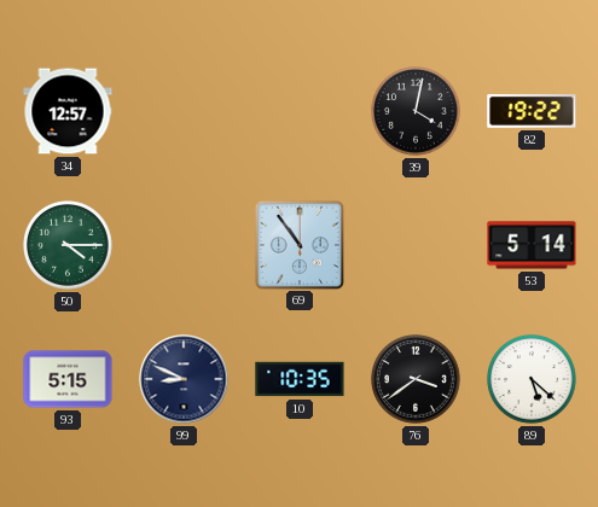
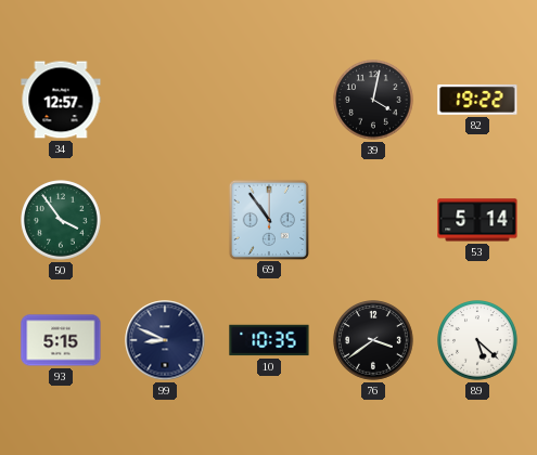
50: 4:15 -> 3:54 (61, 220)
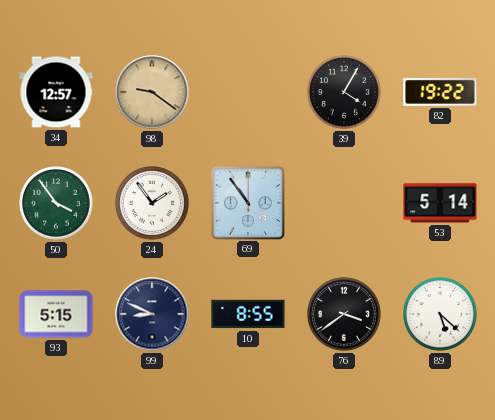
98: none -> 9:21 (152, 92)
39: 4:02 -> 4:05 (344, 92)
24: none -> 1:54 (152, 203)
10: 10:35 -> 8:55 (248, 314)
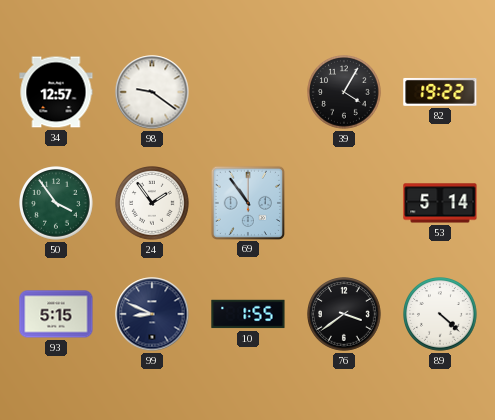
98 dial: champagne -> white (152, 92)
10: 8:55 -> 1:55 (248, 314)
89: 5:22 -> 4:22 (440, 314)
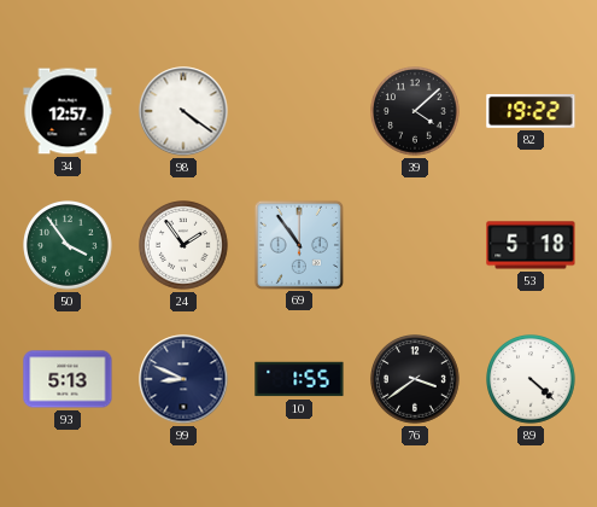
98: 9:21 -> 4:21 (183, 111)
39: 4:05 -> 4:08 (415, 111)
53: 5:14 -> 5:18 (531, 245)
93: 5:15 -> 5:13 (68, 379)
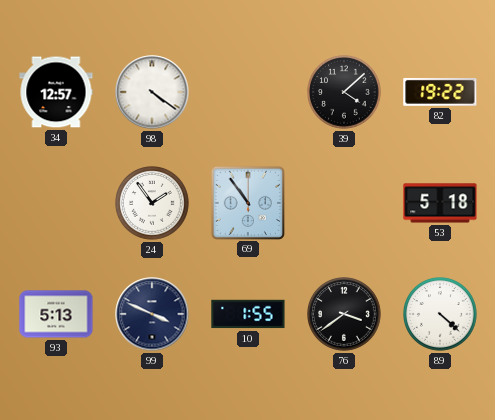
50: 3:54 -> none (68, 245)
99: 8:49 -> 3:49 (152, 314)
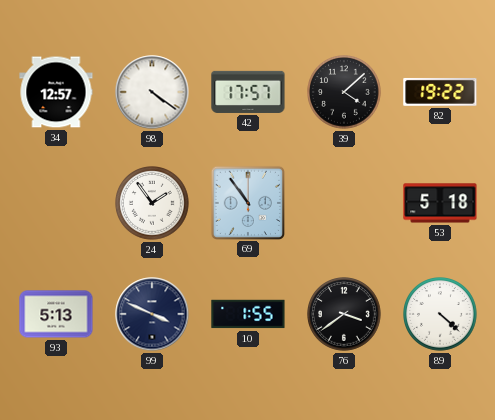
42: none -> 17:57 (248, 92)
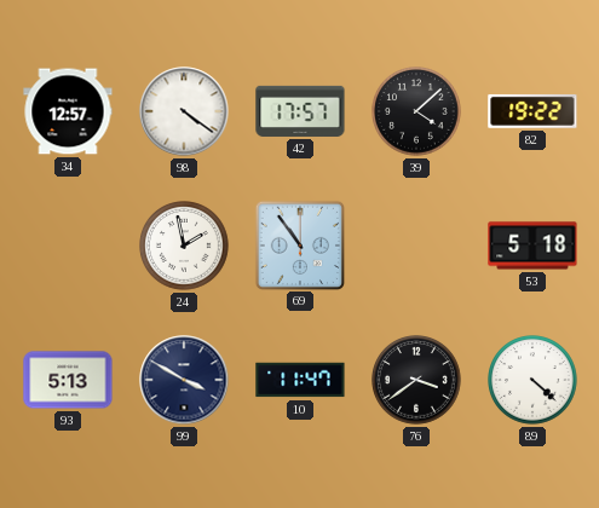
24: 1:54 -> 1:58 (184, 246)
99: 3:49 -> 3:50 (184, 380)
10: 1:55 -> 11:47 (300, 380)
